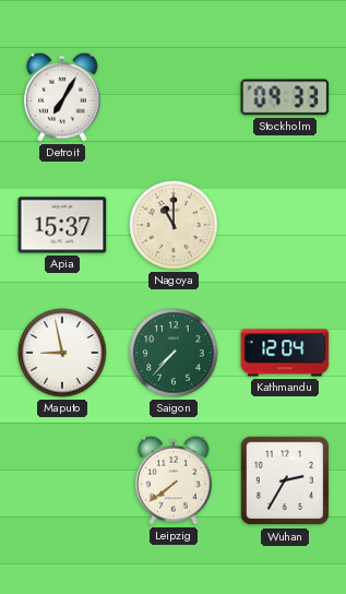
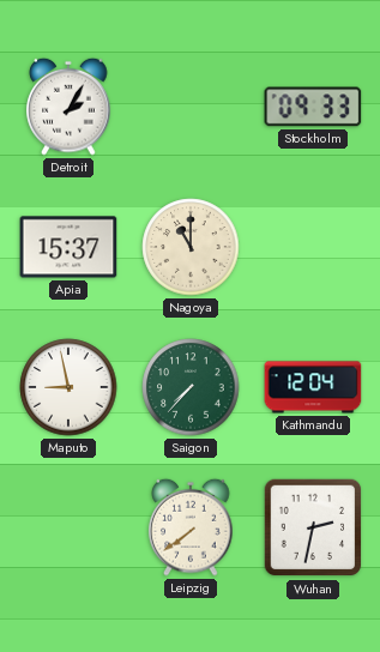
Detroit: 7:05 -> 2:05 (68, 107)
Wuhan: 2:35 -> 2:32 (313, 527)
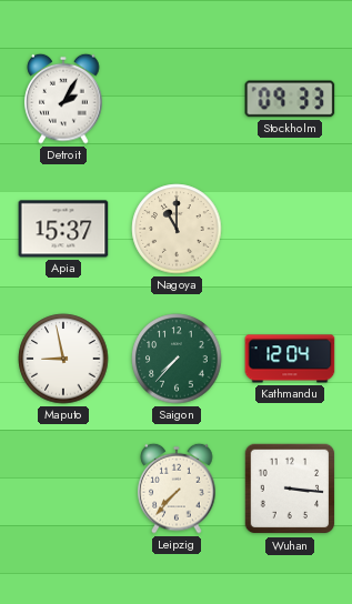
Leipzig: 7:39 -> 7:37 (177, 489)
Wuhan: 2:32 -> 3:16 (290, 489)
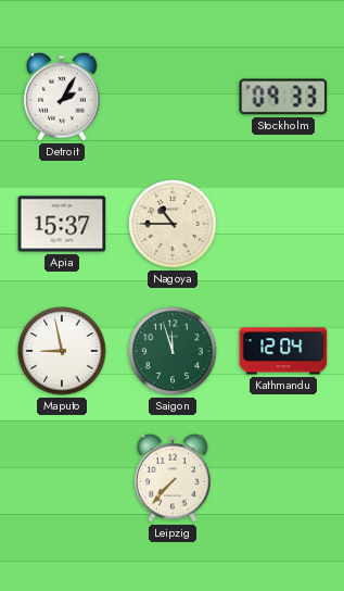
Nagoya: 11:00 -> 10:45 (173, 224)
Saigon: 7:37 -> 11:57 (173, 351)
Wuhan: 3:16 -> none (290, 489)
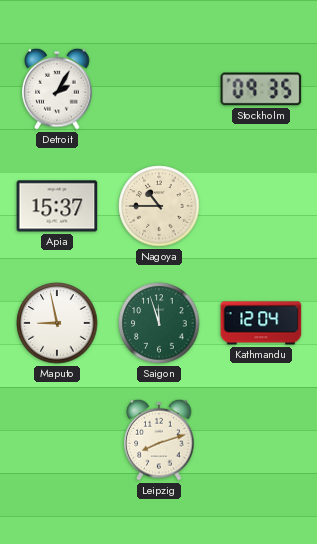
Stockholm: 09:33 -> 09:35 (261, 89)
Leipzig: 7:37 -> 8:12 (159, 440)
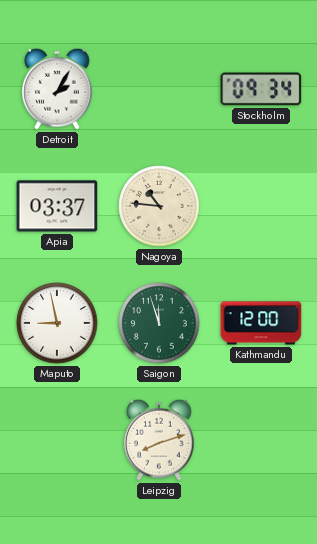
Stockholm: 09:35 -> 09:34 (261, 89)
Apia: 15:37 -> 03:37 (57, 206)
Nagoya: 10:45 -> 10:46 (159, 206)
Kathmandu: 12:04 -> 12:00 (261, 323)
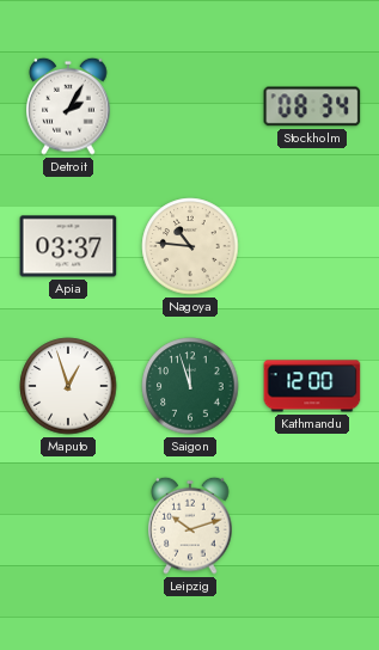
Stockholm: 09:34 -> 08:34 (312, 106)
Maputo: 8:58 -> 12:57 (68, 386)
Leipzig: 8:12 -> 10:12 (190, 526)
